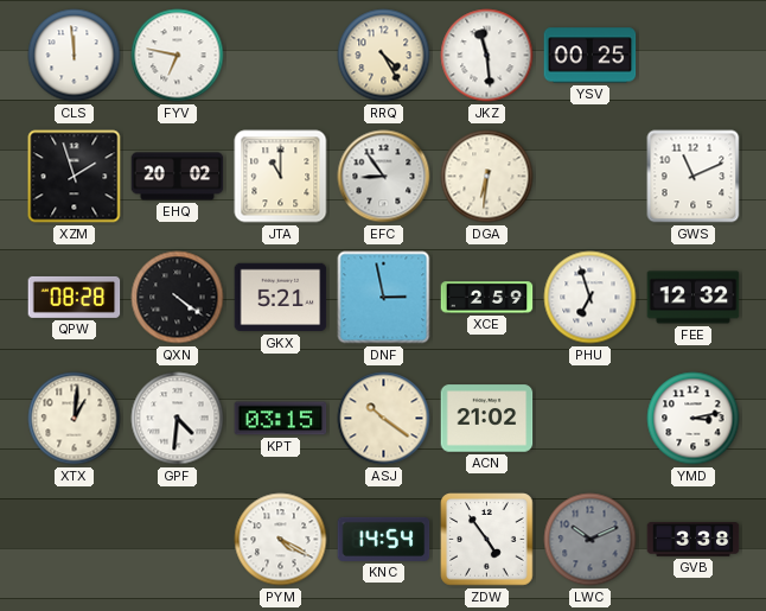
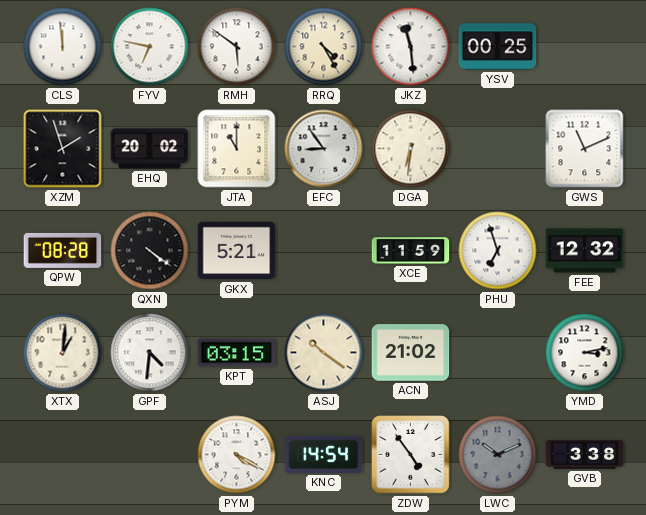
RMH: none -> 5:51 (237, 47)
DNF: 2:58 -> none (384, 298)
XCE: 2:59 -> 11:59 (411, 251)
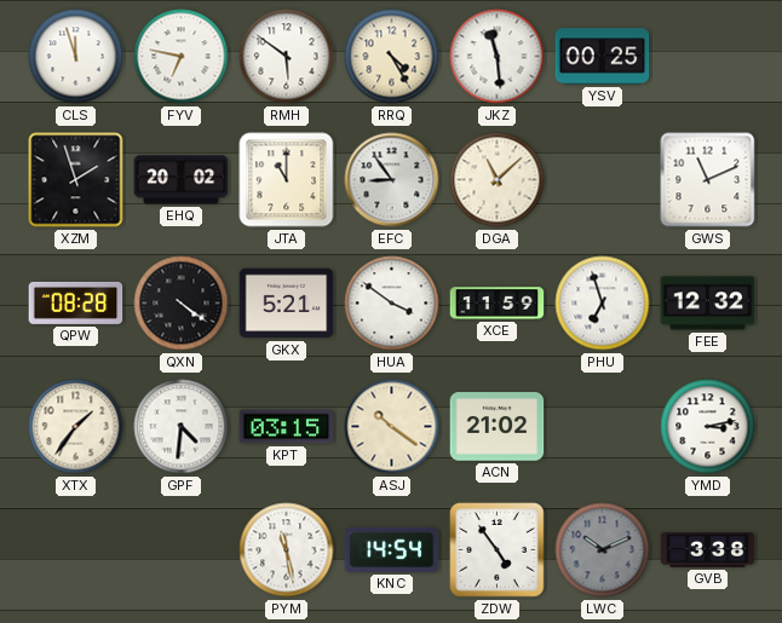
CLS: 11:59 -> 11:57 (76, 57)
DGA: 6:31 -> 11:08 (498, 180)
HUA: none -> 3:51 (392, 304)
XTX: 1:01 -> 1:36 (76, 427)
PYM: 4:20 -> 11:28 (287, 550)
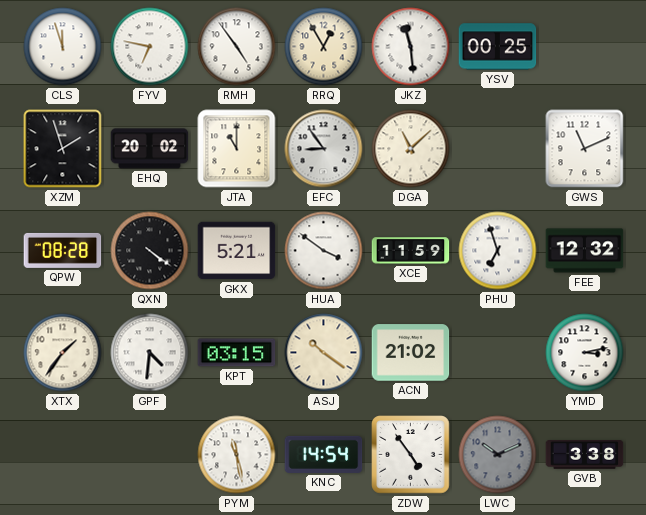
RMH: 5:51 -> 4:54 (237, 47)
RRQ: 4:25 -> 12:55 (324, 47)
